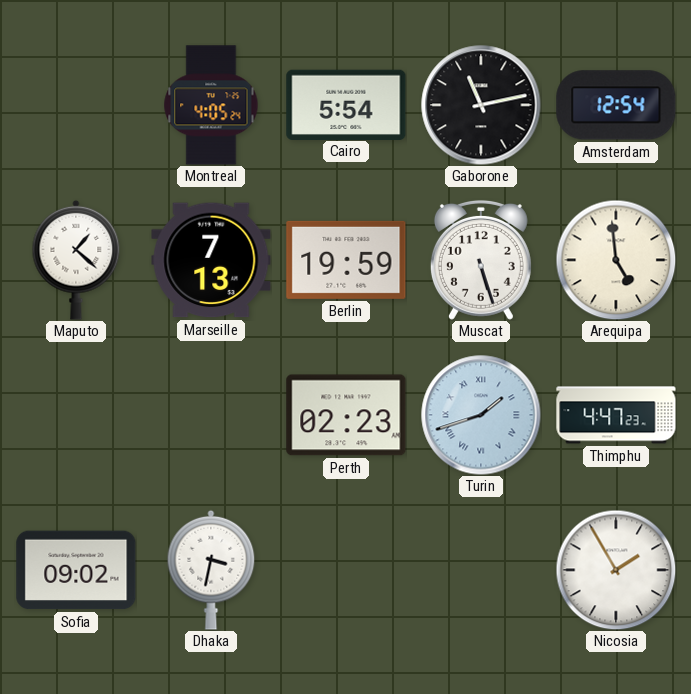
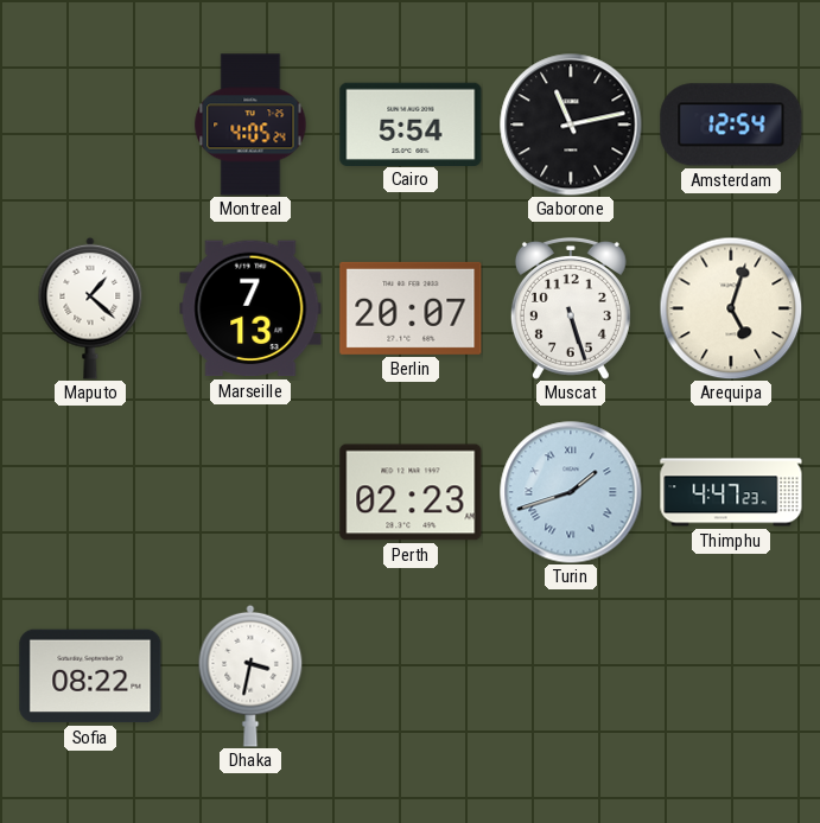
Berlin: 19:59 -> 20:07 (411, 308)
Arequipa: 4:59 -> 5:03 (731, 308)
Sofia: 09:02 -> 08:22 (90, 676)
Nicosia: 1:55 -> none (616, 570)
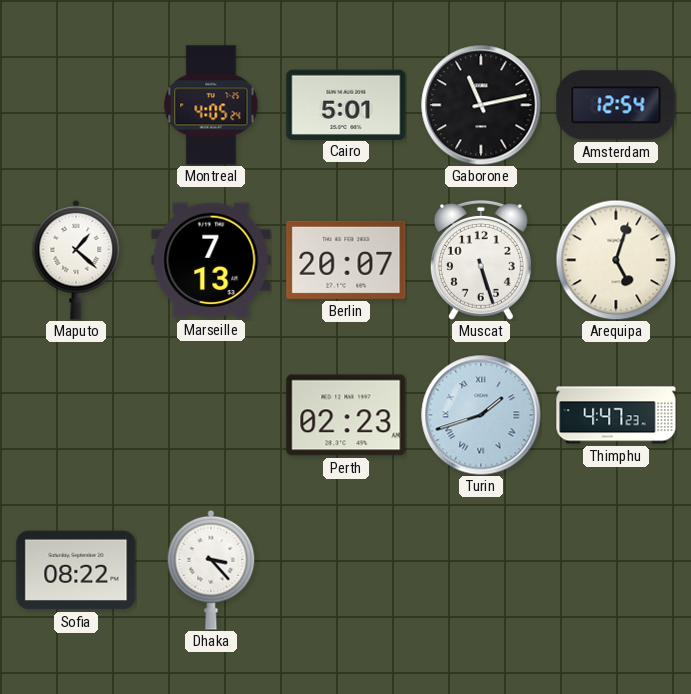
Cairo: 5:54 -> 5:01 (346, 104)
Dhaka: 3:32 -> 3:23 (211, 570)
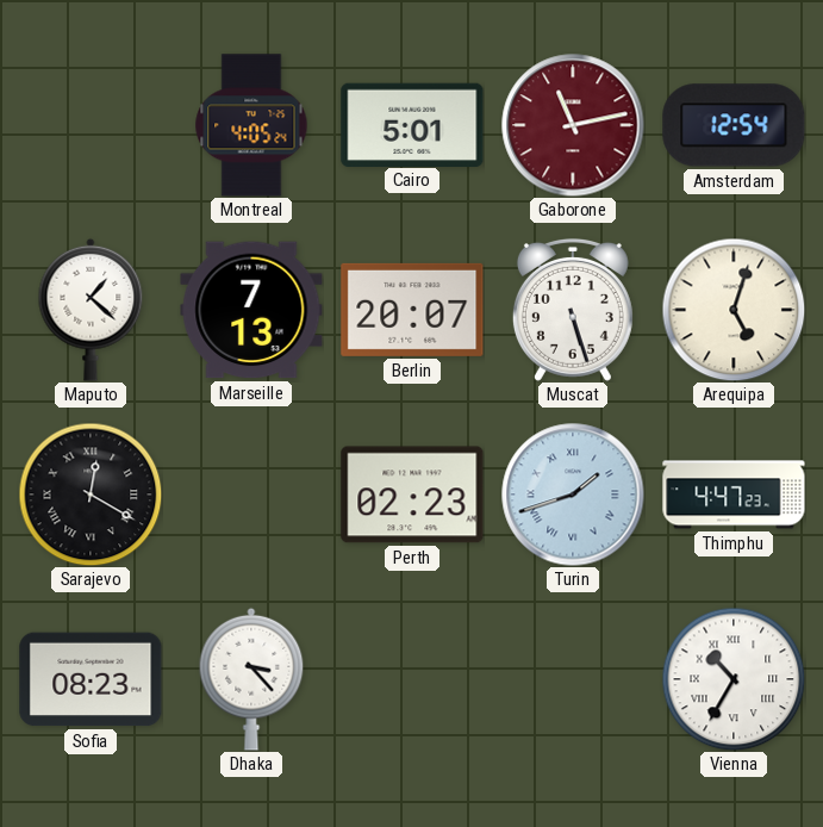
Gaborone dial: black -> burgundy (573, 125)
Sarajevo: none -> 12:20 (91, 495)
Sofia: 08:22 -> 08:23 (91, 679)
Vienna: none -> 10:35 (734, 679)
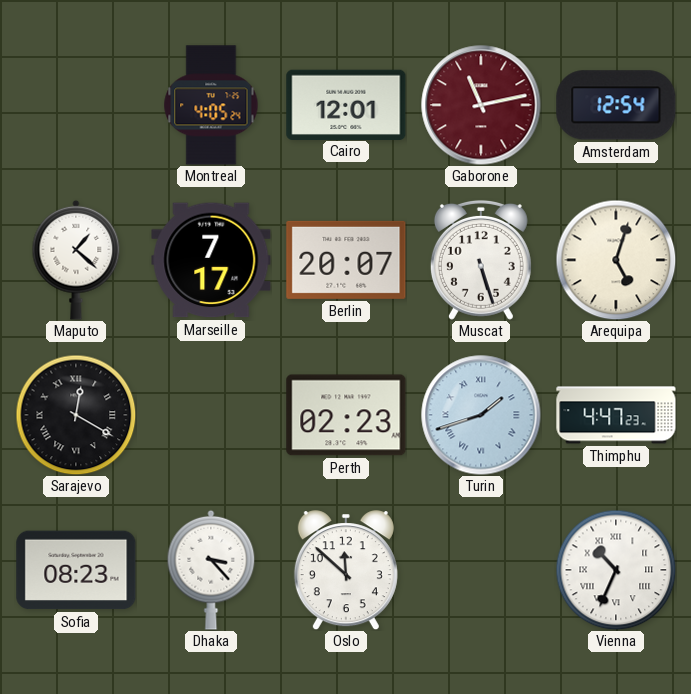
Cairo: 5:01 -> 12:01 (346, 104)
Marseille: 7:13 -> 7:17 (211, 260)
Oslo: none -> 11:52 (346, 570)
Vienna: 10:35 -> 10:34 (616, 570)
